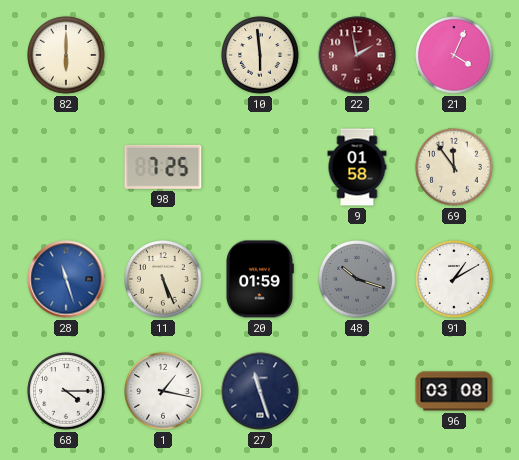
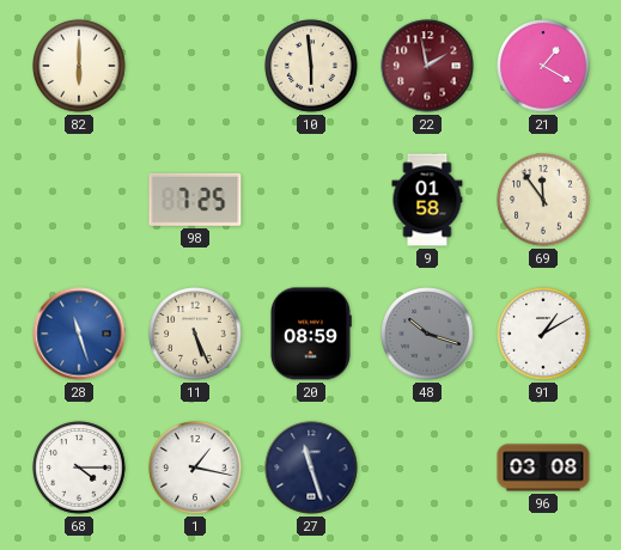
21: 4:04 -> 1:20 (543, 66)
20: 01:59 -> 08:59 (311, 334)
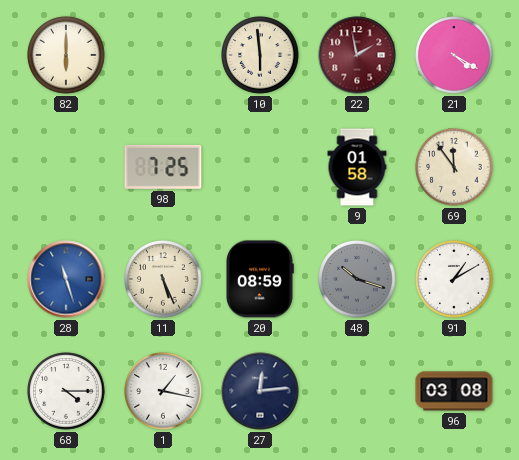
21: 1:20 -> 4:20 (454, 55)
27: 11:27 -> 12:14 (260, 391)
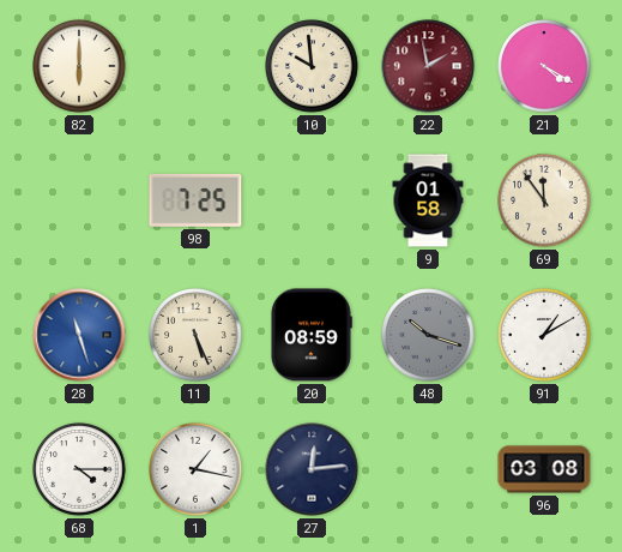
10: 5:59 -> 9:59 (312, 66)
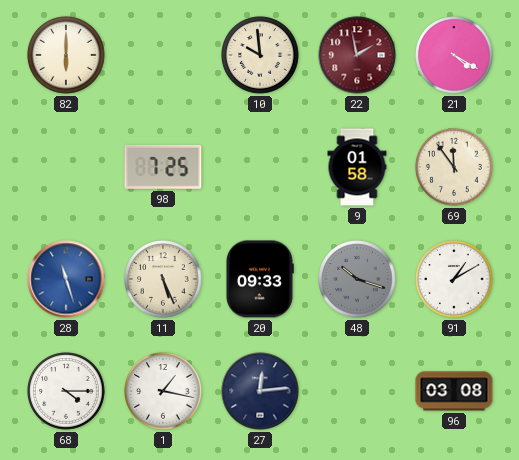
20: 08:59 -> 09:33 (260, 279)
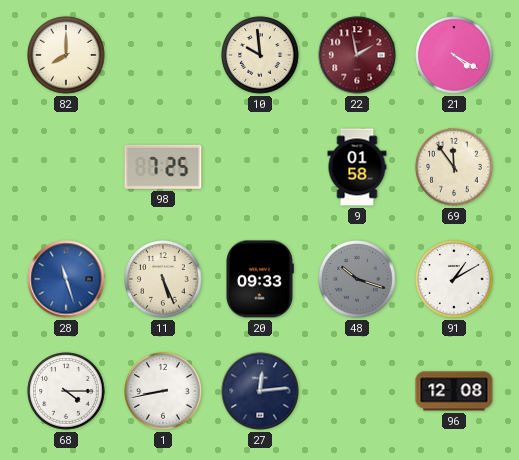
82: 6:00 -> 8:00 (66, 55)
1: 1:17 -> 8:43 (163, 391)
96: 03:08 -> 12:08 (454, 391)
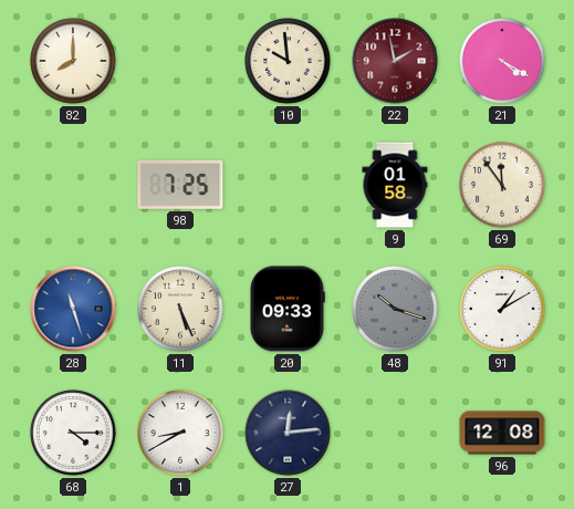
1: 8:43 -> 8:40 (180, 433)
